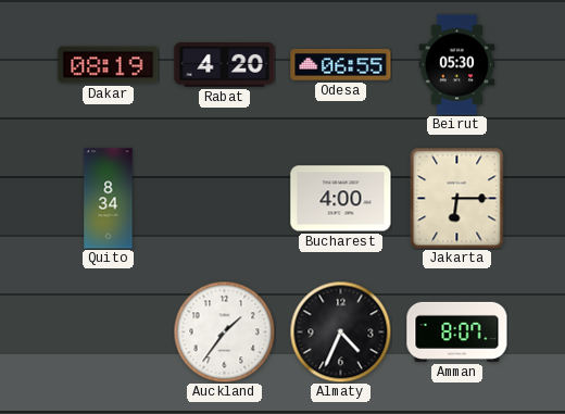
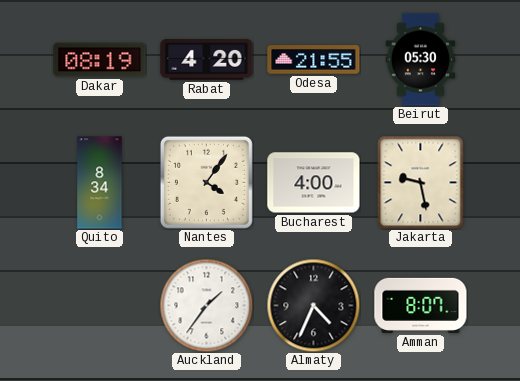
Odesa: 06:55 -> 21:55 (314, 60)
Nantes: none -> 4:06 (206, 182)
Jakarta: 6:15 -> 9:28 (421, 182)
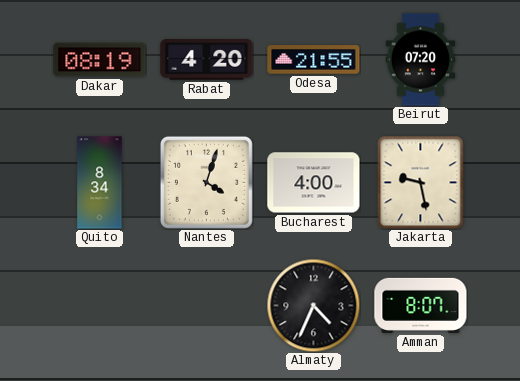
Beirut: 05:30 -> 07:20 (421, 60)
Nantes: 4:06 -> 4:03 (206, 182)
Auckland: 1:36 -> none (206, 305)
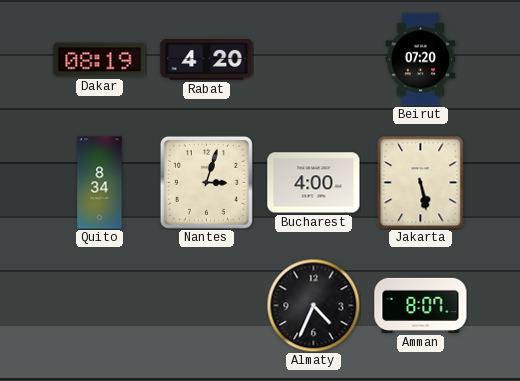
Odesa: 21:55 -> none (314, 60)
Nantes: 4:03 -> 3:03 (206, 182)
Jakarta: 9:28 -> 5:28 (421, 182)
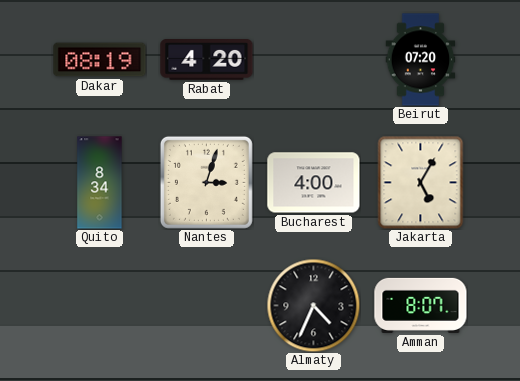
Jakarta: 5:28 -> 5:05 (421, 182)
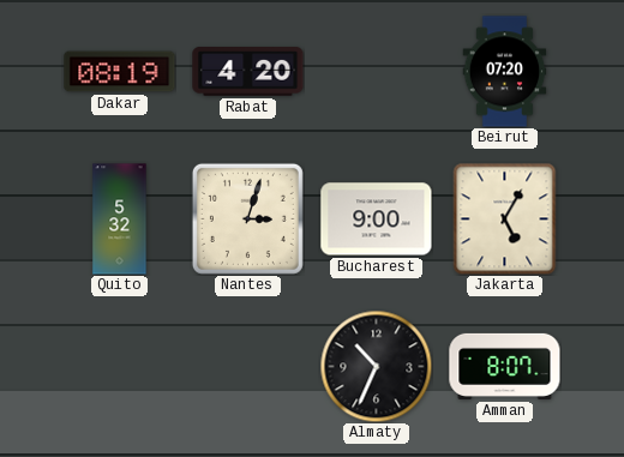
Quito: 8:34 -> 5:32 (120, 220)
Bucharest: 4:00 -> 9:00 (377, 220)
Almaty: 4:34 -> 10:34 (376, 366)
